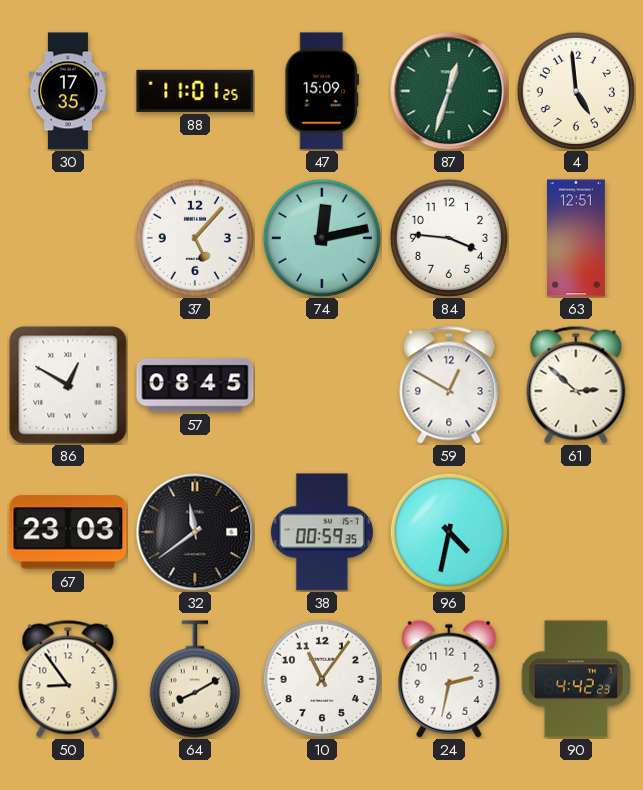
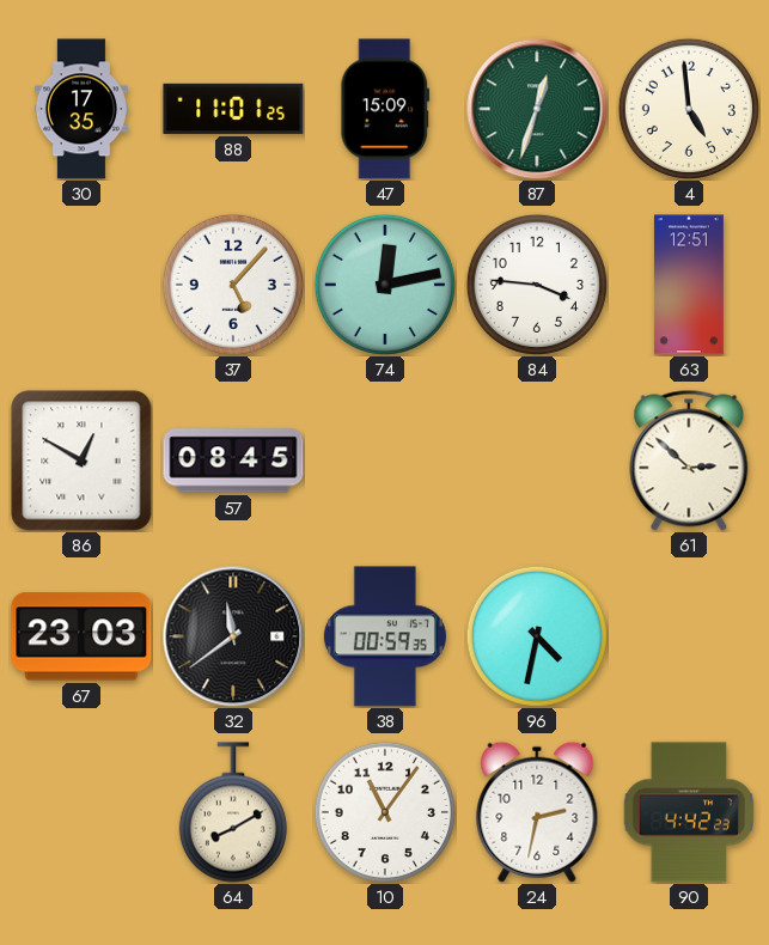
59: 12:50 -> none (449, 385)
50: 8:54 -> none (68, 679)
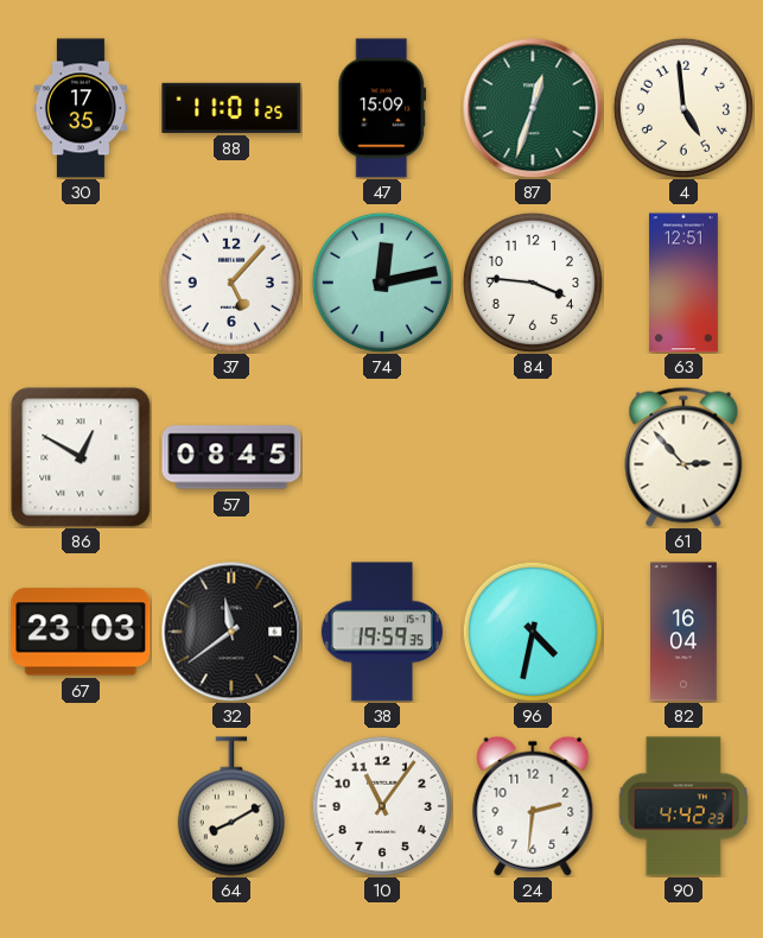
61: 2:52 -> 2:53 (683, 457)
38: 00:59 -> 19:59 (382, 632)
82: none -> 16:04 (683, 632)
24: 2:32 -> 2:31 (533, 806)
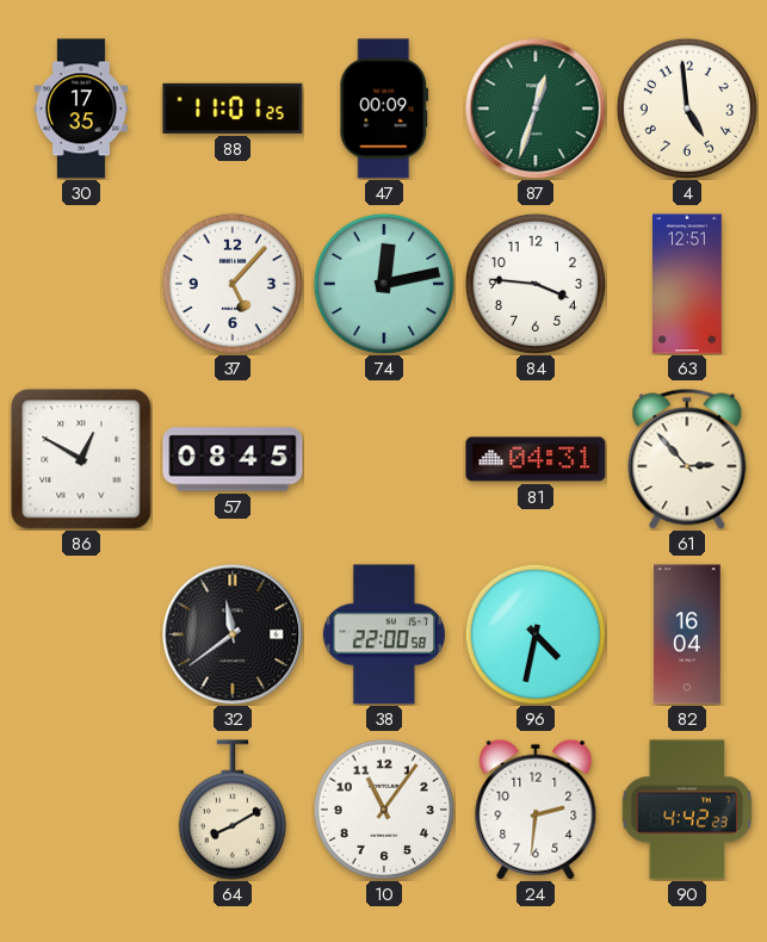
47: 15:09 -> 00:09 (384, 109)
81: none -> 04:31 (536, 459)
67: 23:03 -> none (81, 632)
38: 19:59 -> 22:00 (384, 634)
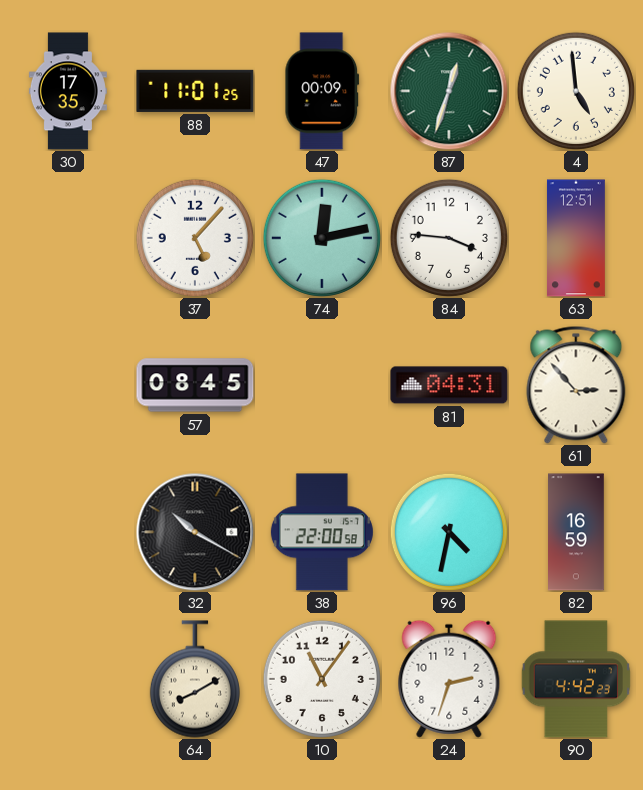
86: 12:50 -> none (81, 459)
32: 11:39 -> 10:20 (195, 532)
82: 16:04 -> 16:59 (576, 532)
24: 2:31 -> 2:33 (449, 679)
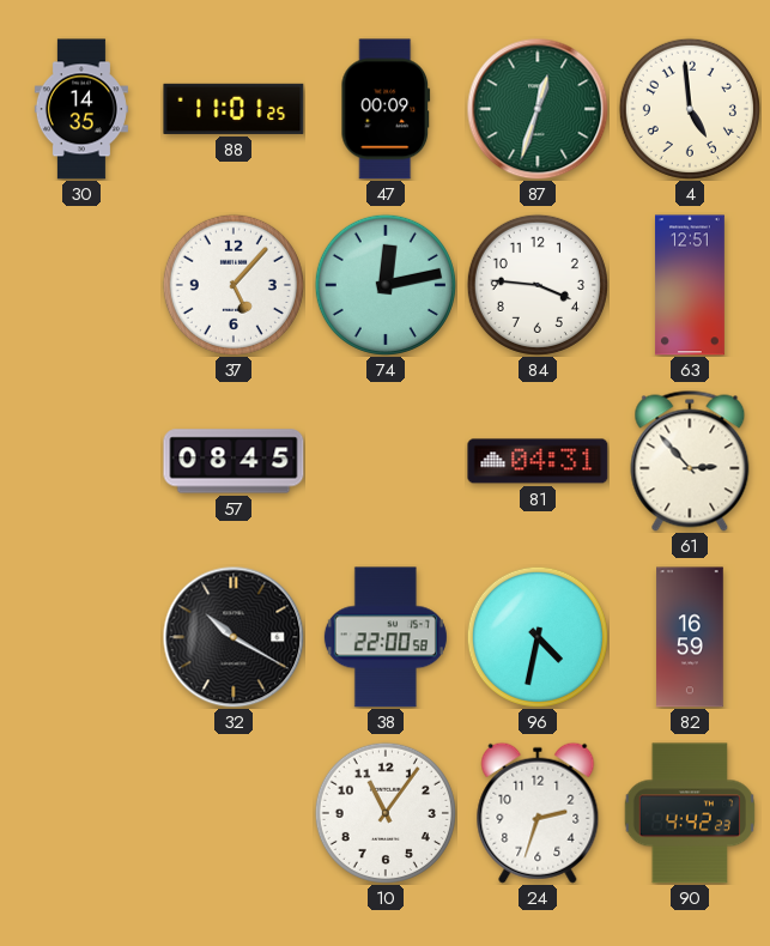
30: 17:35 -> 14:35 (81, 109)
64: 8:10 -> none (195, 679)
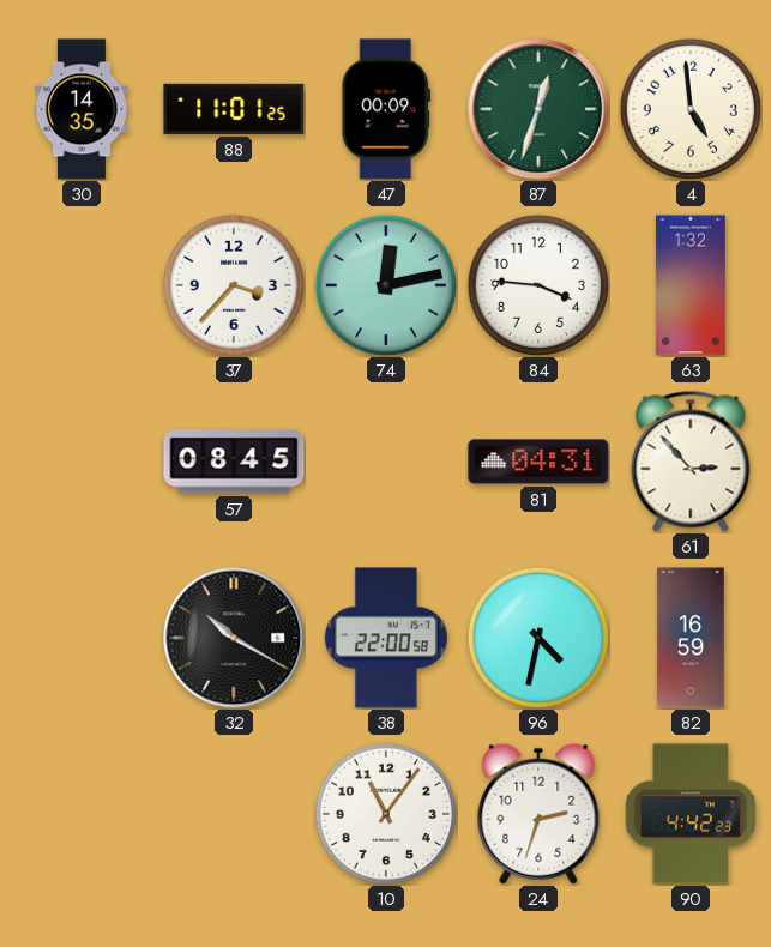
37: 5:07 -> 3:37 (234, 285)
63: 12:51 -> 1:32 (691, 285)
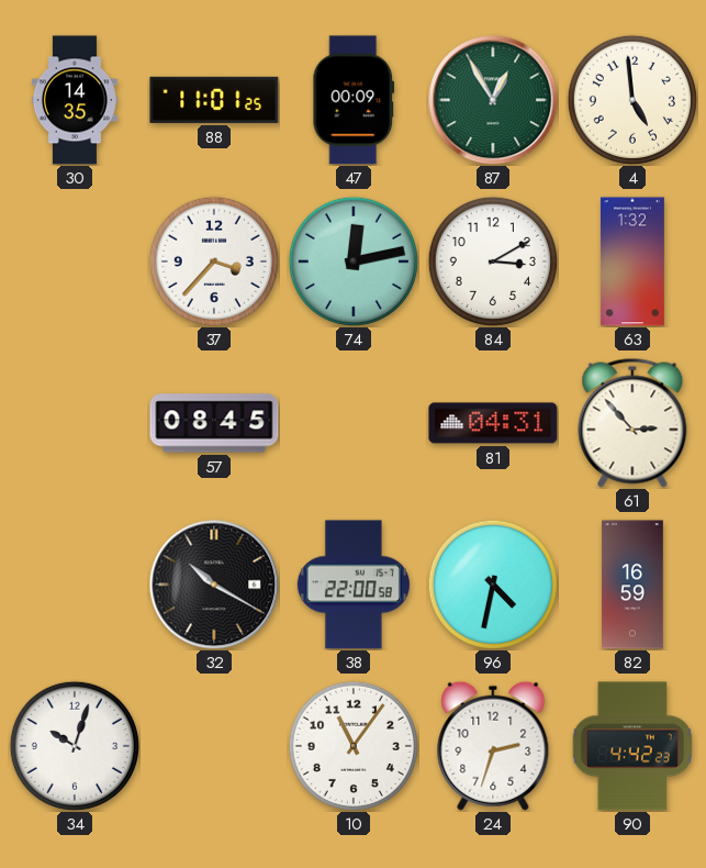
87: 12:33 -> 12:55 (493, 100)
84: 3:46 -> 3:10 (493, 261)
34: none -> 10:03 (75, 746)
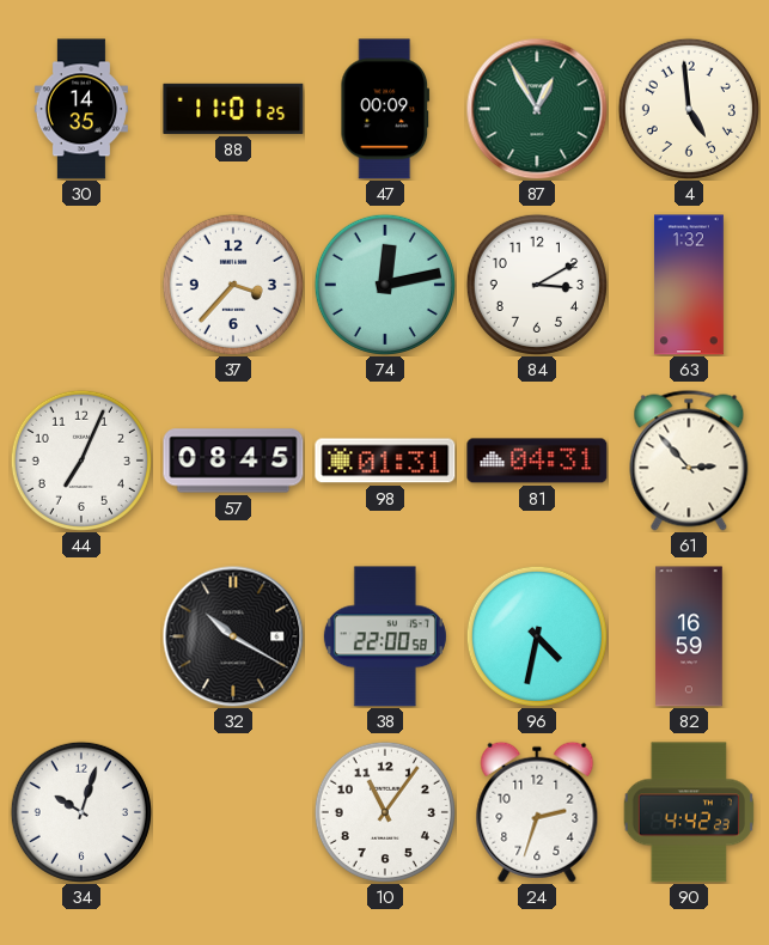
44: none -> 7:04 (81, 461)
98: none -> 01:31 (385, 461)
